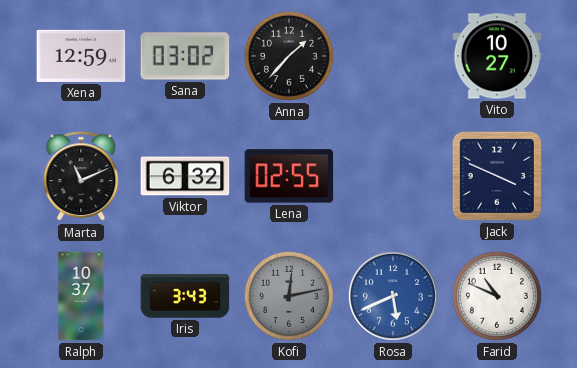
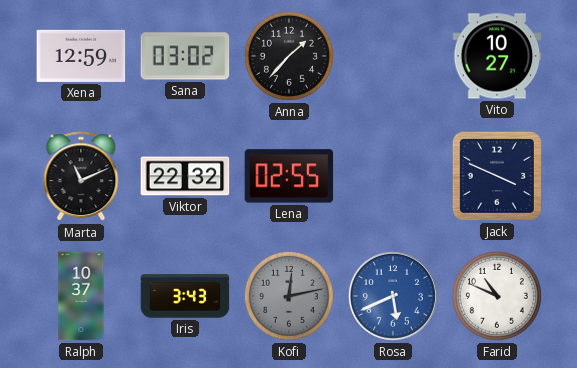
Viktor: 6:32 -> 22:32 (185, 176)
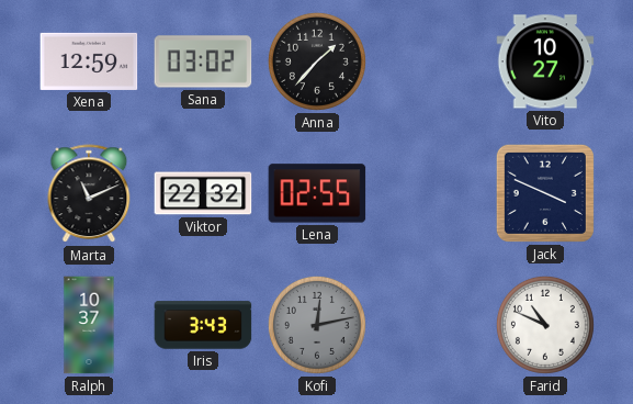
Rosa: 5:41 -> none (393, 296)
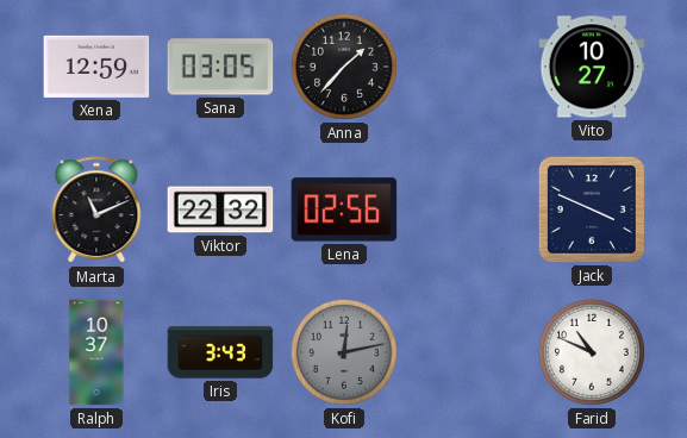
Sana: 03:02 -> 03:05 (220, 67)
Lena: 02:55 -> 02:56 (344, 209)
